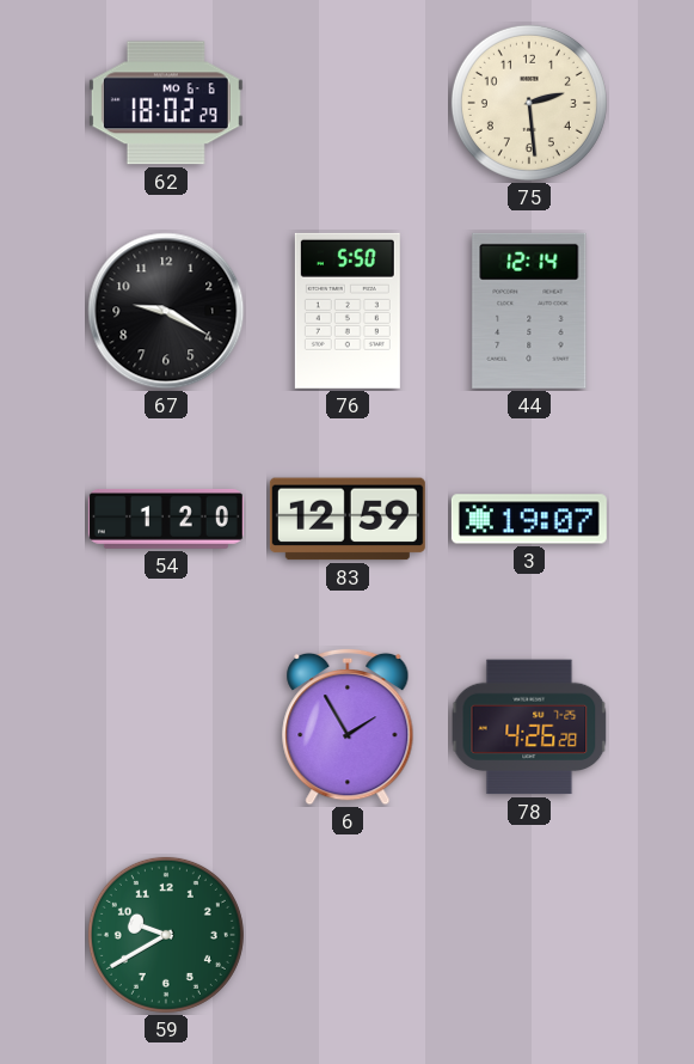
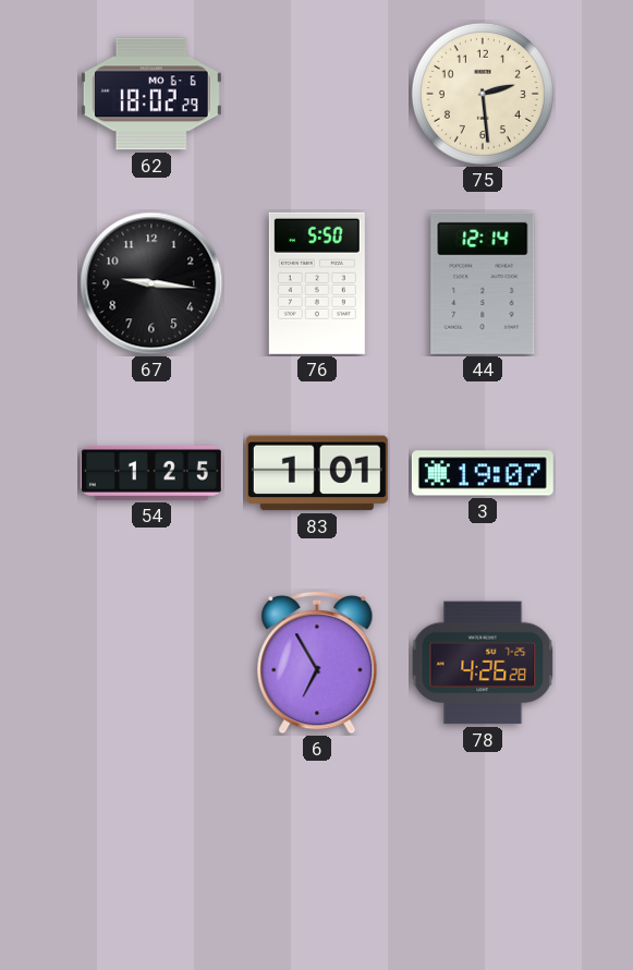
67: 9:20 -> 9:16 (151, 283)
54: 1:20 -> 1:25 (151, 473)
83: 12:59 -> 1:01 (317, 473)
6: 1:55 -> 6:55 (317, 663)
59: 9:40 -> none (166, 935)
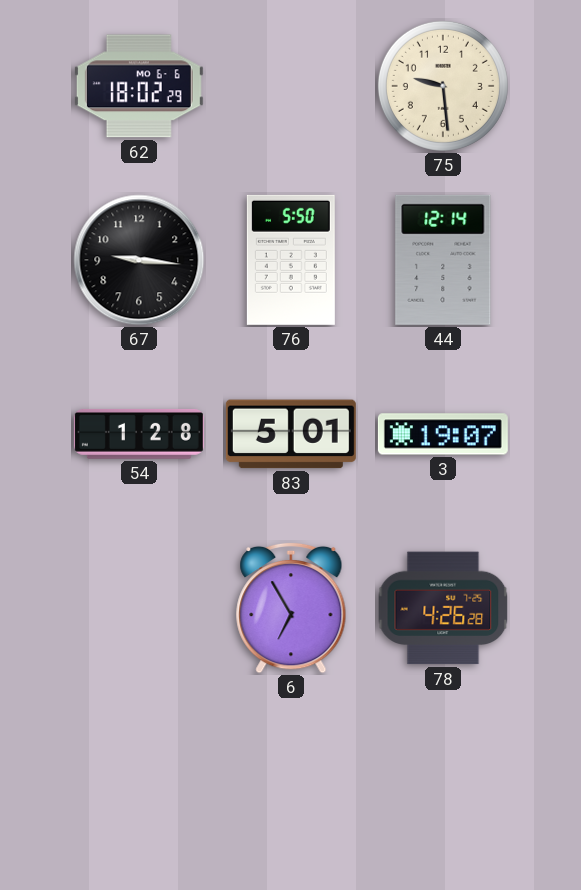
75: 2:29 -> 9:29 (443, 86)
54: 1:25 -> 1:28 (139, 434)
83: 1:01 -> 5:01 (291, 434)
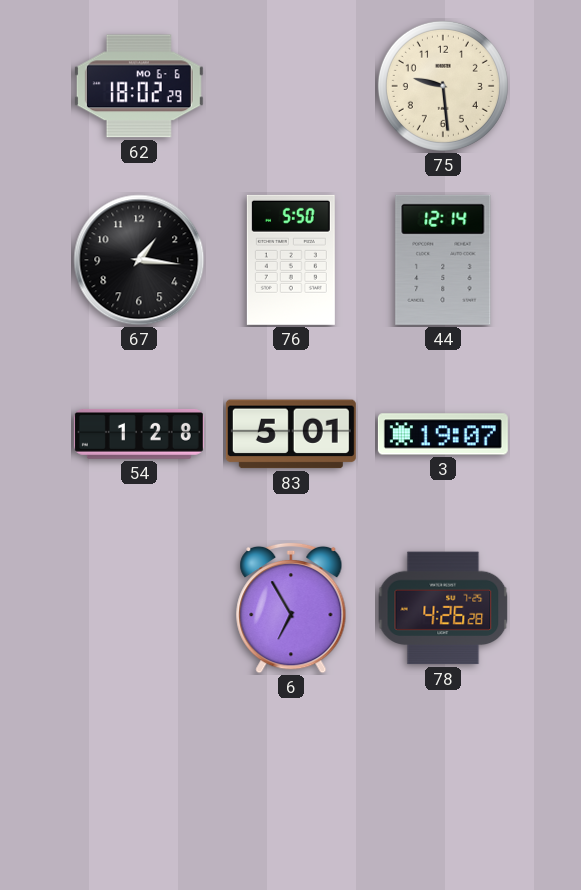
67: 9:16 -> 1:16 (139, 260)
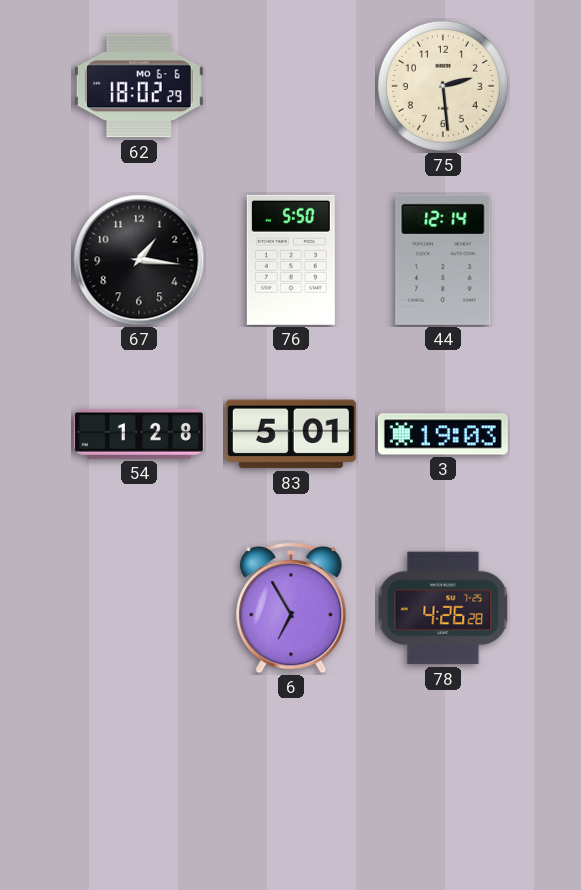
75: 9:29 -> 2:29 (443, 86)
3: 19:07 -> 19:03 (443, 434)
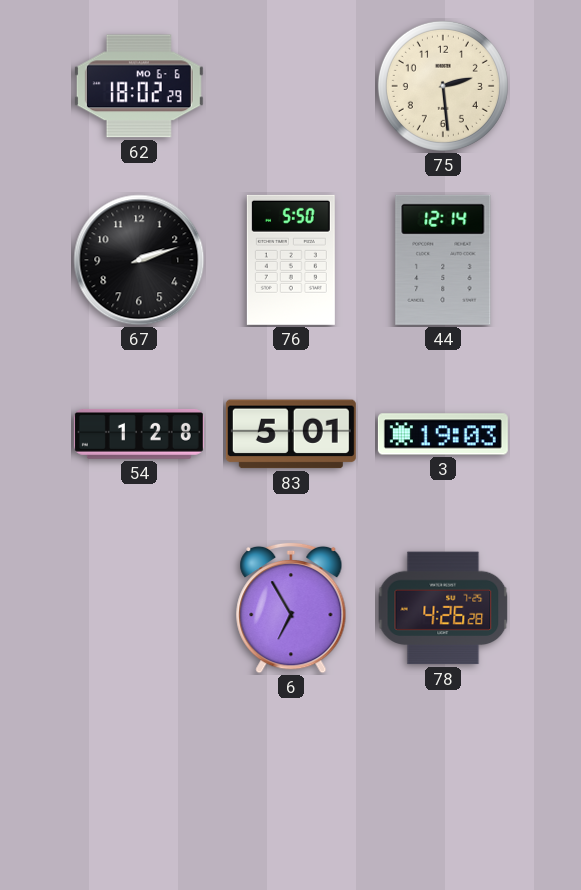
67: 1:16 -> 2:12 (139, 260)
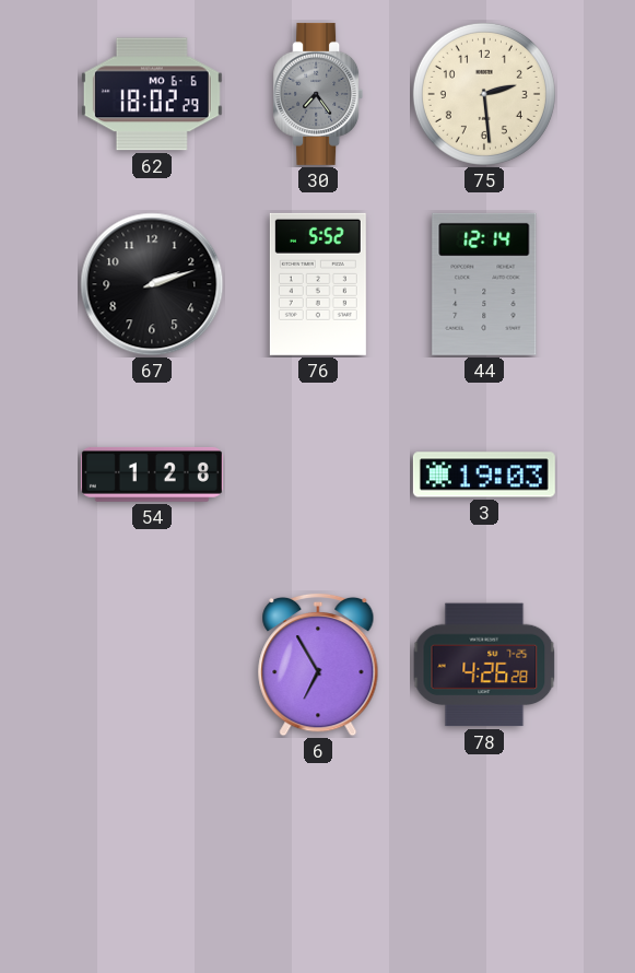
30: none -> 7:24 (318, 94)
76: 5:50 -> 5:52 (318, 284)
83: 5:01 -> none (291, 434)
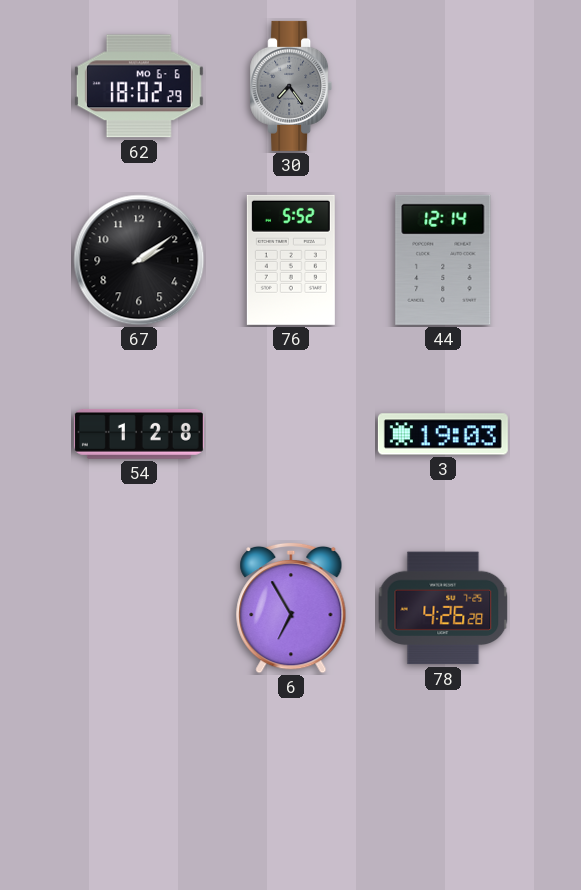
75: 2:29 -> none (484, 94)
67: 2:12 -> 2:09 (139, 260)
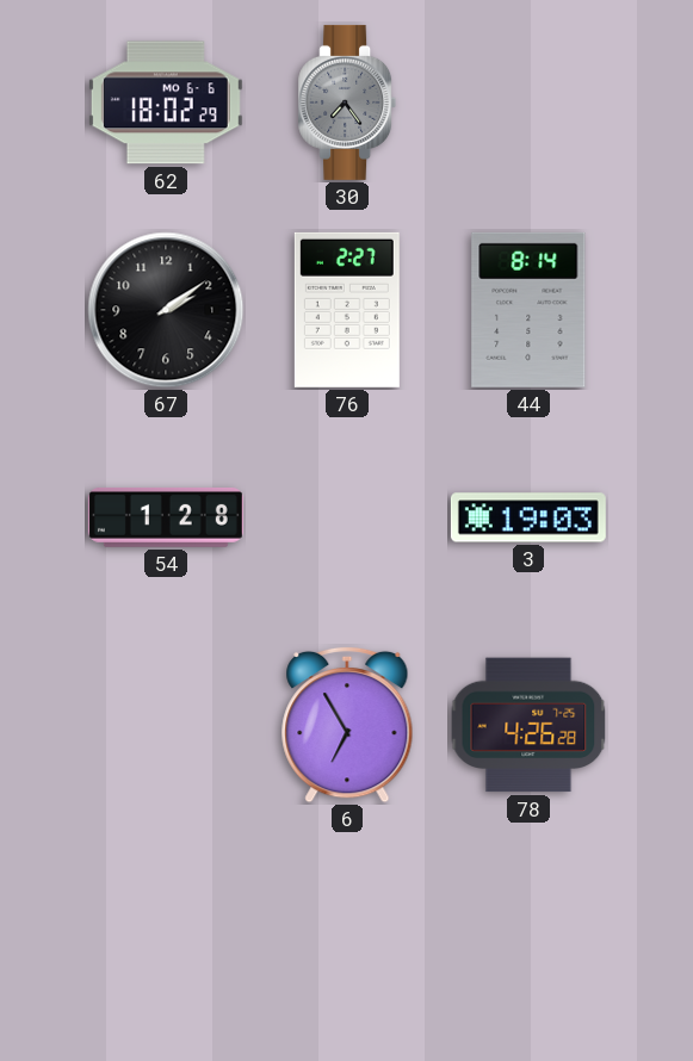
76: 5:52 -> 2:27 (347, 310)
44: 12:14 -> 8:14 (528, 310)
